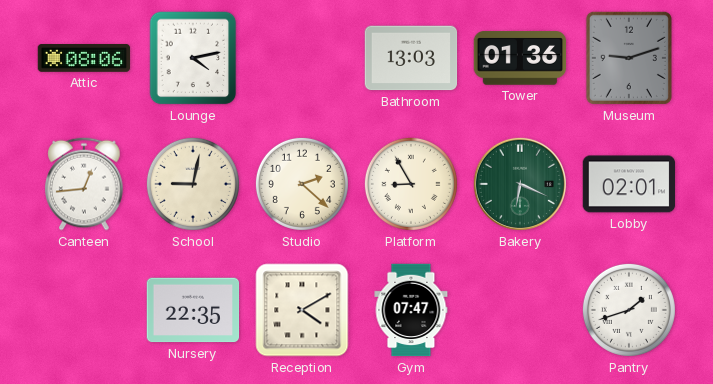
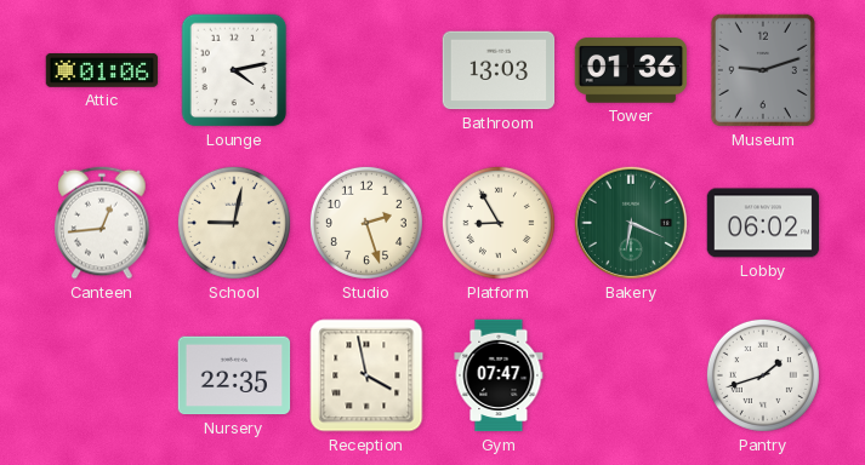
Attic: 08:06 -> 01:06 (102, 71)
Studio: 2:22 -> 2:27 (366, 223)
Lobby: 02:01 -> 06:02 (763, 223)
Reception: 4:10 -> 3:58 (366, 375)
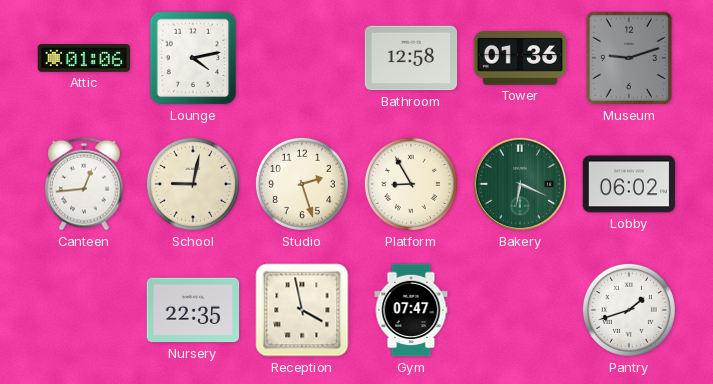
Bathroom: 13:03 -> 12:58 (411, 58)
